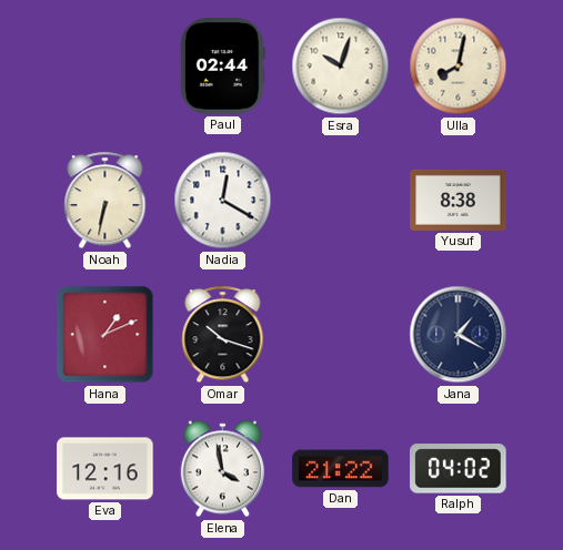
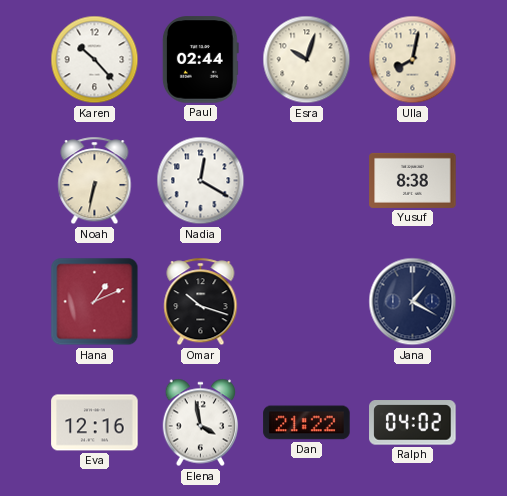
Karen: none -> 10:23 (95, 60)
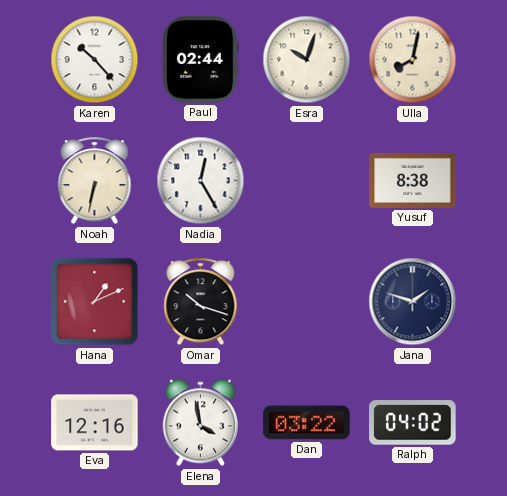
Nadia: 12:20 -> 12:25 (201, 181)
Jana: 1:20 -> 1:48 (413, 302)
Dan: 21:22 -> 03:22 (307, 423)
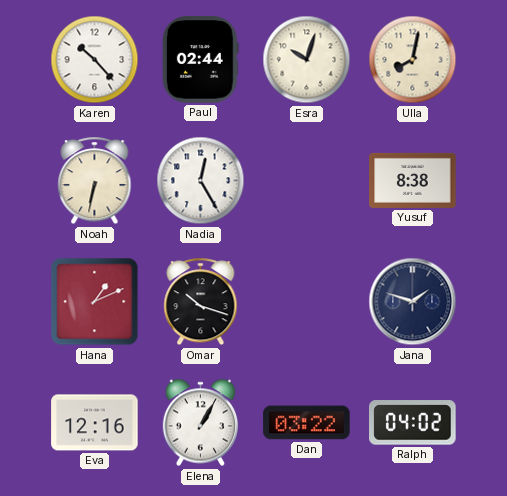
Elena: 3:58 -> 1:05 (201, 423)
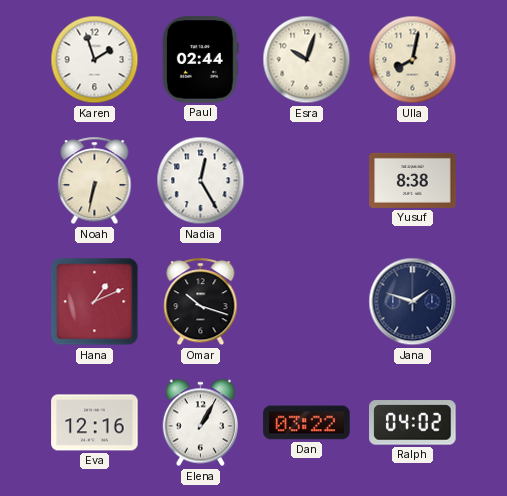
Karen: 10:23 -> 1:57 (95, 60)
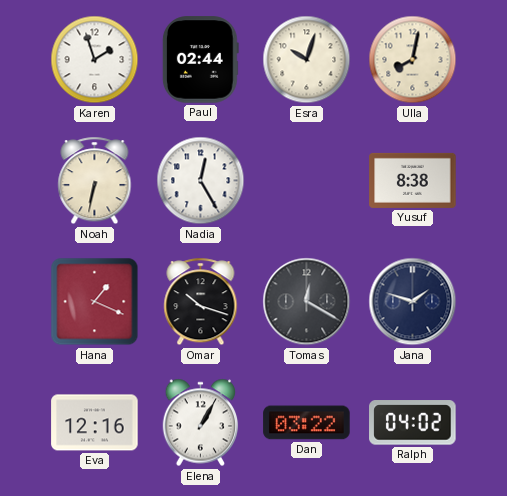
Hana: 1:11 -> 1:19 (95, 302)
Tomas: none -> 12:20 (307, 302)
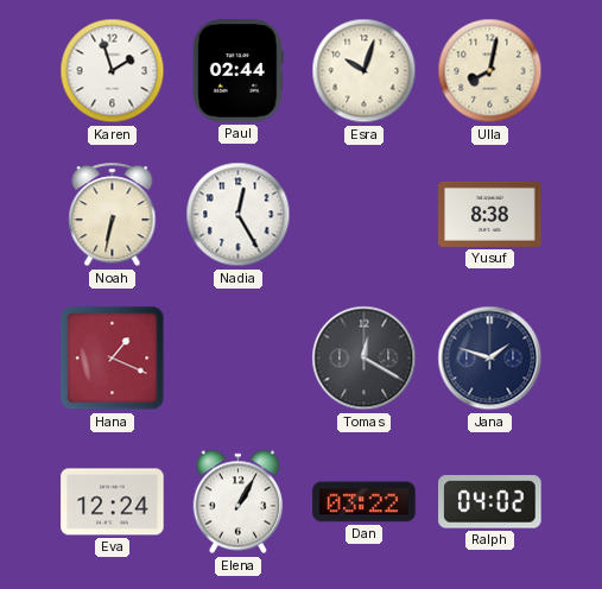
Omar: 10:18 -> none (201, 302)
Eva: 12:16 -> 12:24 (113, 502)
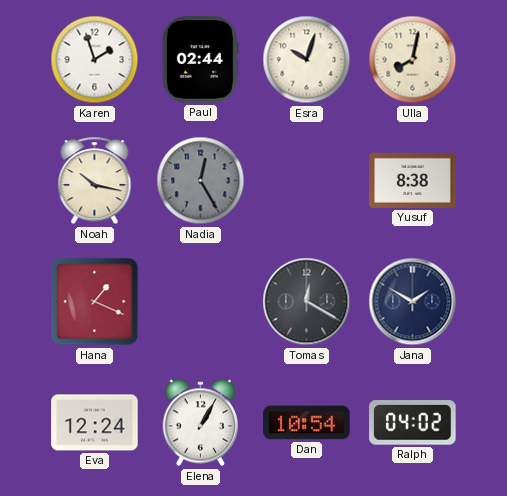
Noah: 6:32 -> 10:17 (95, 181)
Nadia dial: white -> grey (201, 181)
Jana: 1:48 -> 1:50 (413, 302)
Dan: 03:22 -> 10:54 (307, 423)
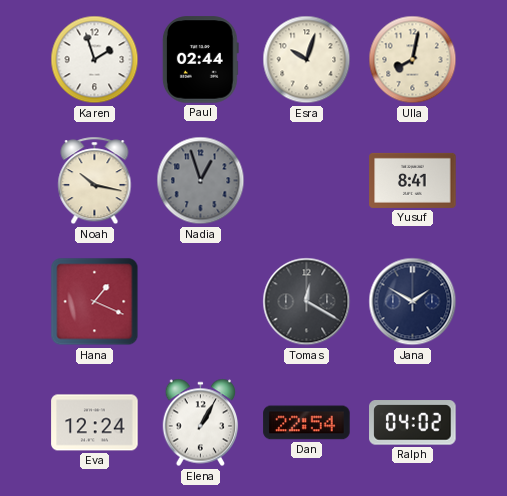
Nadia: 12:25 -> 12:57 (201, 181)
Yusuf: 8:38 -> 8:41 (413, 180)
Dan: 10:54 -> 22:54 (307, 423)
